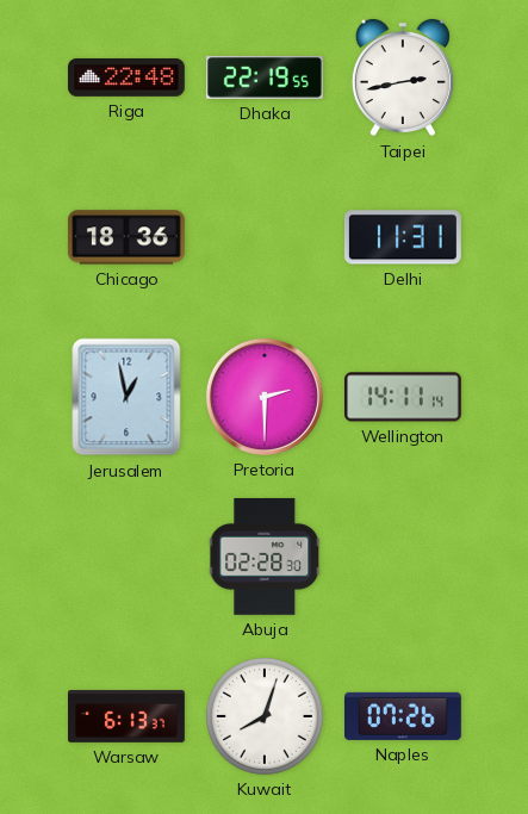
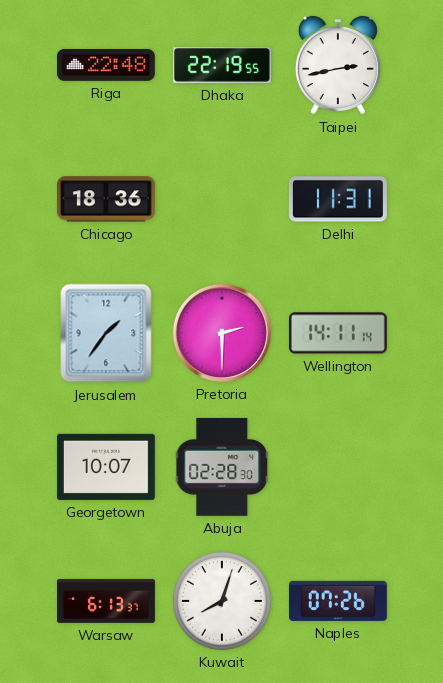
Jerusalem: 12:58 -> 1:36 (106, 333)
Georgetown: none -> 10:07 (106, 467)
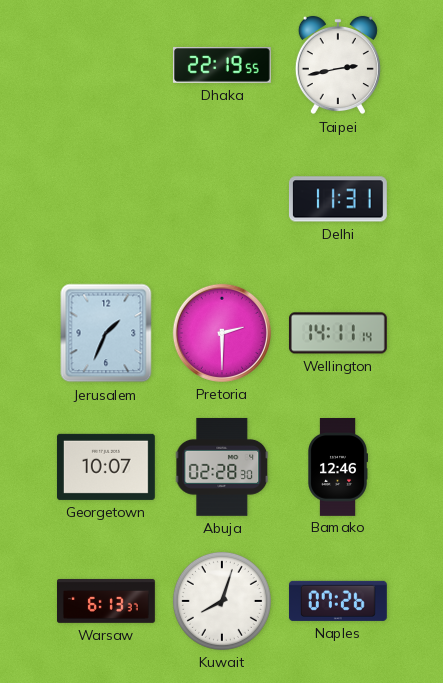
Riga: 22:48 -> none (106, 65)
Chicago: 18:36 -> none (106, 199)
Jerusalem: 1:36 -> 1:34 (106, 333)
Bamako: none -> 12:46 (338, 467)
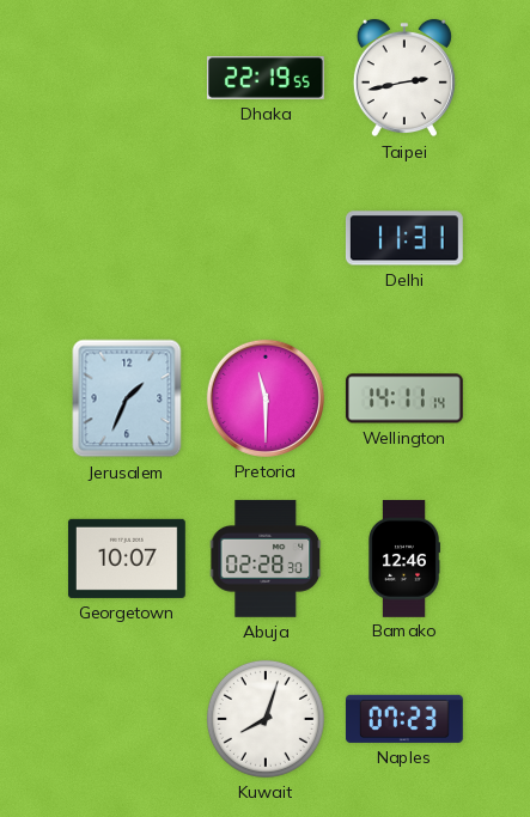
Pretoria: 2:30 -> 11:30 (266, 398)
Warsaw: 6:13 -> none (107, 601)
Naples: 07:26 -> 07:23 (404, 719)
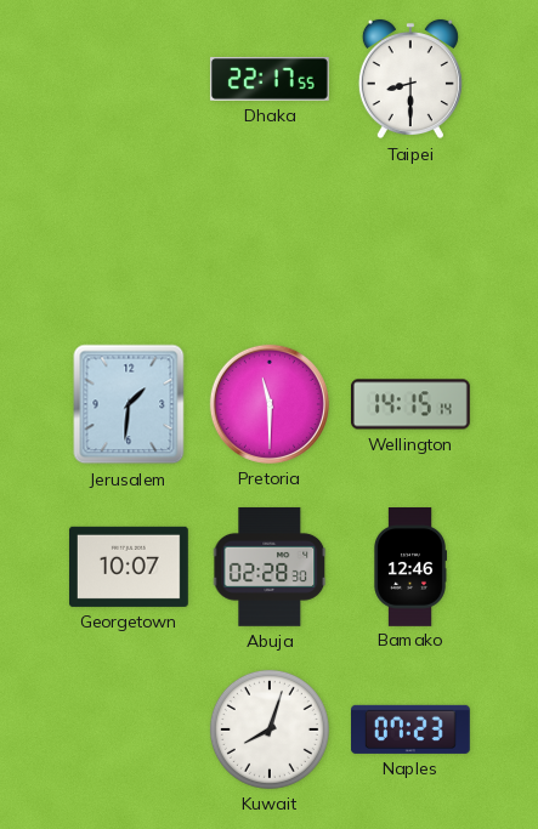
Dhaka: 22:19 -> 22:17 (270, 79)
Taipei: 2:43 -> 8:30 (410, 79)
Delhi: 11:31 -> none (404, 238)
Jerusalem: 1:34 -> 1:31 (129, 404)
Wellington: 14:11 -> 14:15 (410, 404)
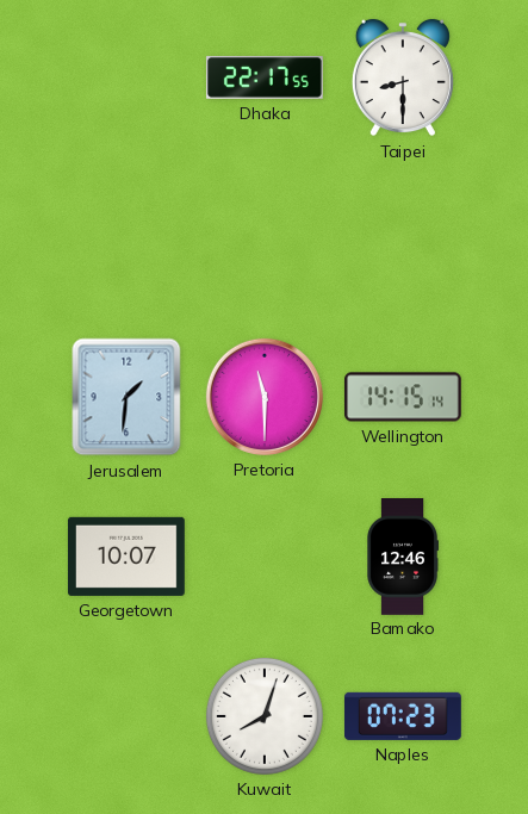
Abuja: 02:28 -> none (270, 567)
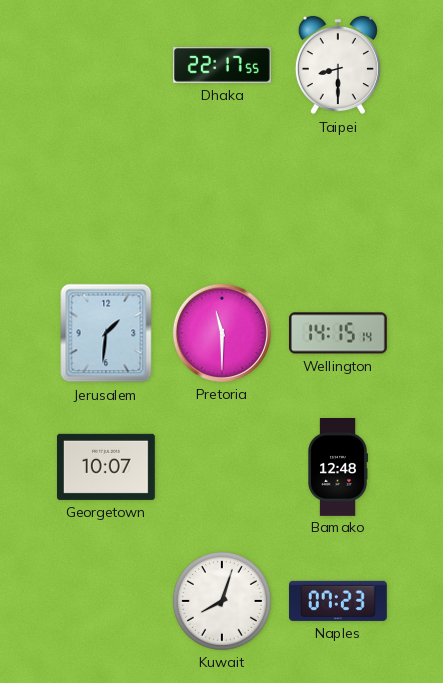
Bamako: 12:46 -> 12:48 (338, 467)
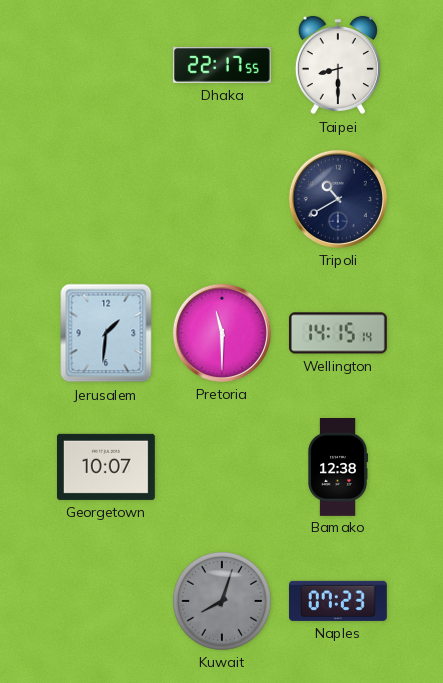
Tripoli: none -> 10:40 (338, 199)
Bamako: 12:48 -> 12:38 (338, 467)
Kuwait dial: white -> grey (222, 601)
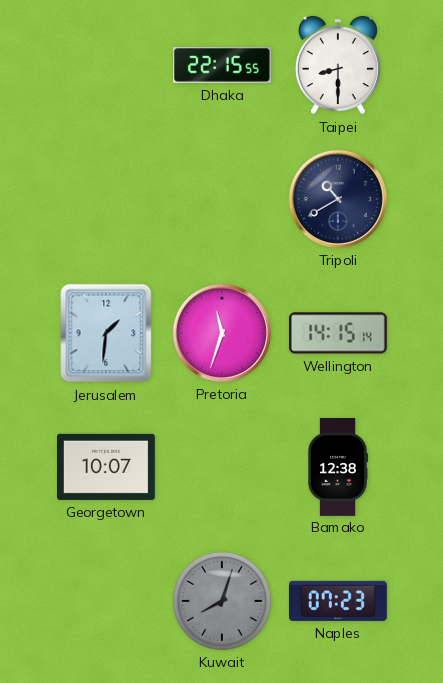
Dhaka: 22:17 -> 22:15 (222, 65)
Pretoria: 11:30 -> 11:33 (222, 333)
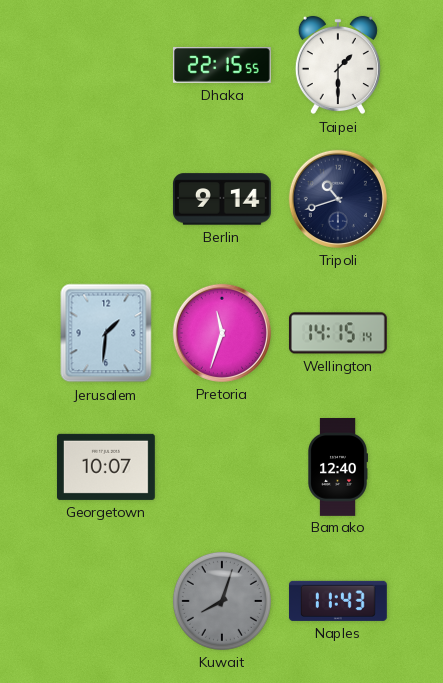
Taipei: 8:30 -> 1:30 (338, 65)
Berlin: none -> 9:14 (222, 199)
Tripoli: 10:40 -> 10:42 (338, 199)
Bamako: 12:38 -> 12:40 (338, 467)
Naples: 07:23 -> 11:43 (338, 601)
